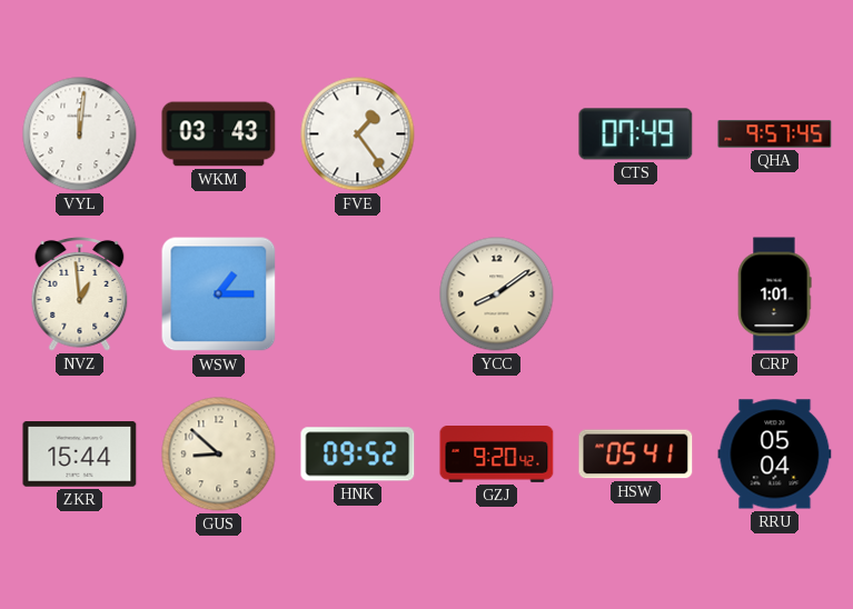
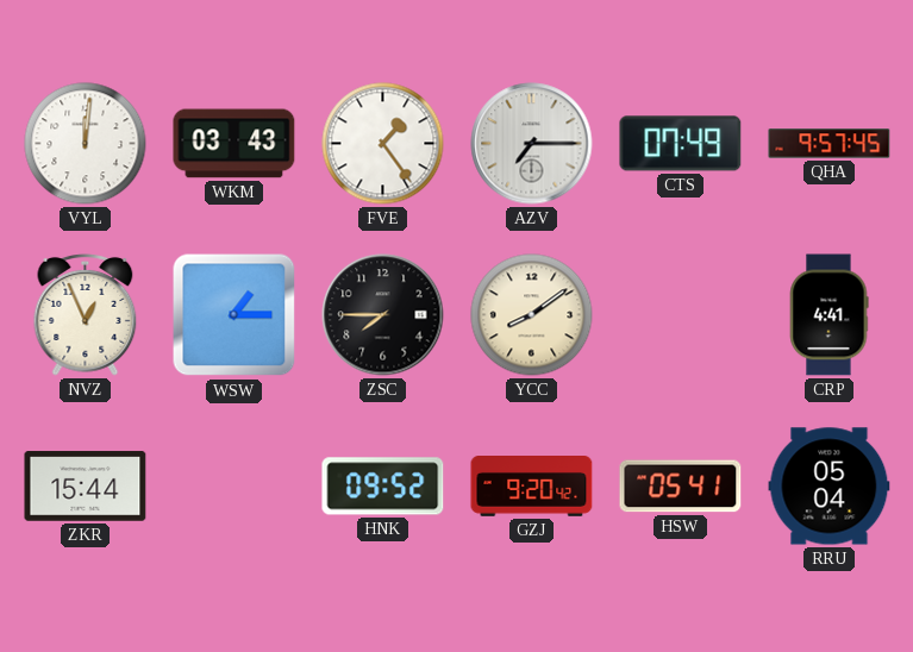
AZV: none -> 7:15 (532, 144)
NVZ: 12:59 -> 12:56 (86, 315)
ZSC: none -> 7:45 (383, 315)
CRP: 1:01 -> 4:41 (828, 315)
GUS: 8:52 -> none (219, 455)
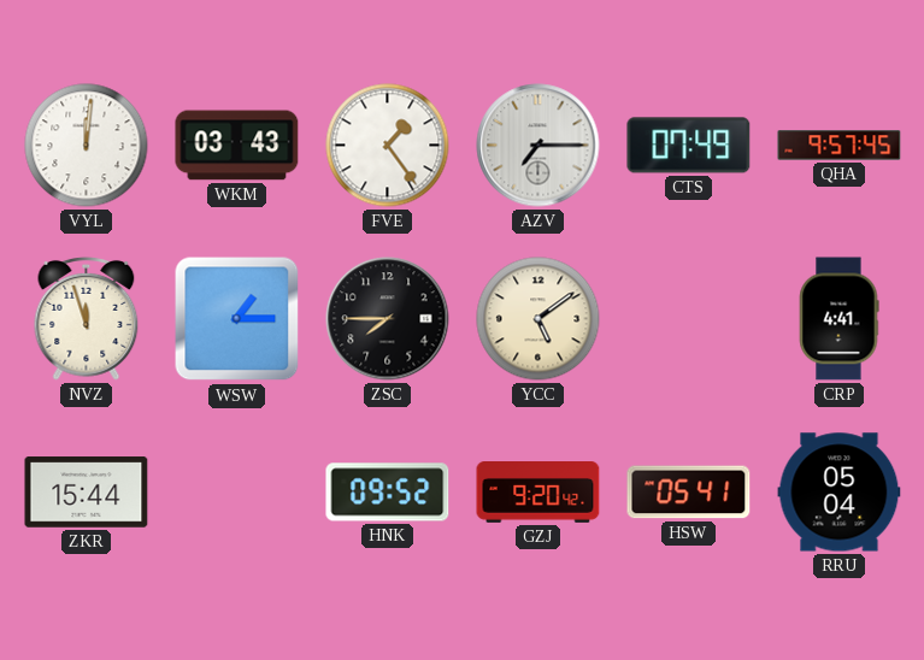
NVZ: 12:56 -> 11:57 (87, 319)
YCC: 8:09 -> 5:09 (538, 319)
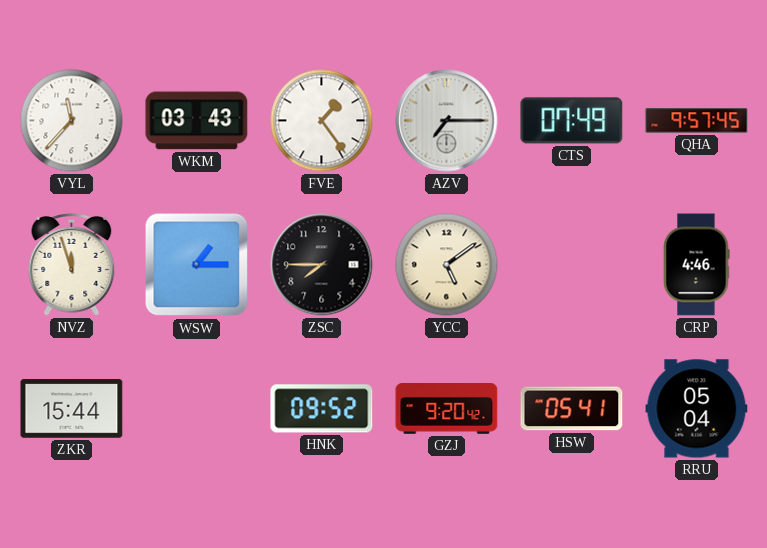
VYL: 12:01 -> 11:37 (72, 121)
CRP: 4:41 -> 4:46 (696, 265)
